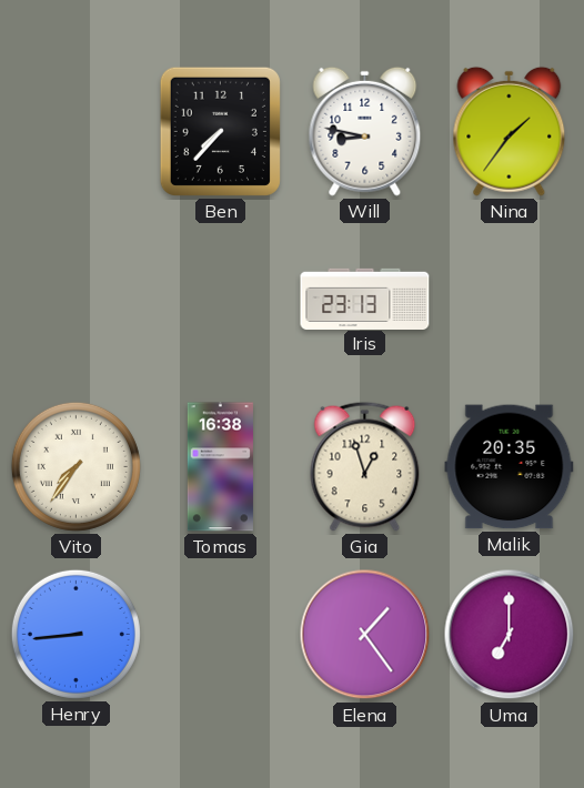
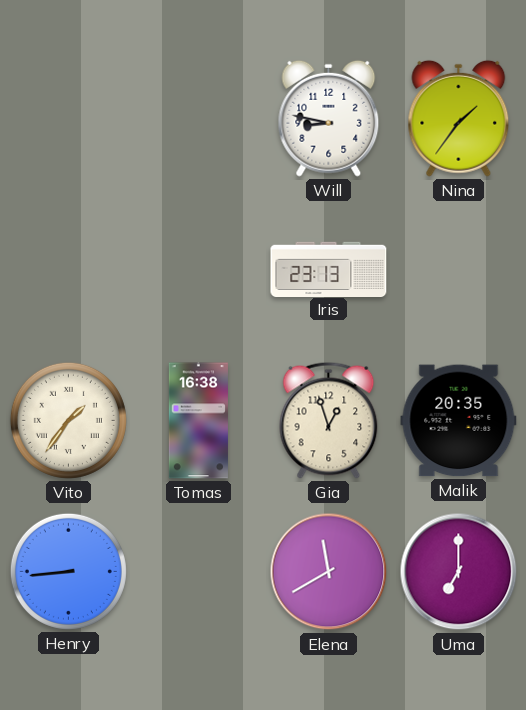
Ben: 7:37 -> none (220, 131)
Vito: 7:36 -> 1:36 (68, 420)
Elena: 1:24 -> 11:40 (329, 572)
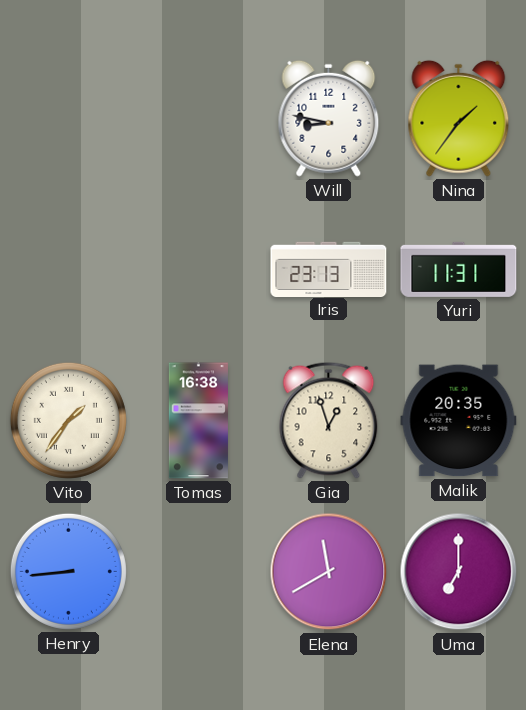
Yuri: none -> 11:31 (459, 269)
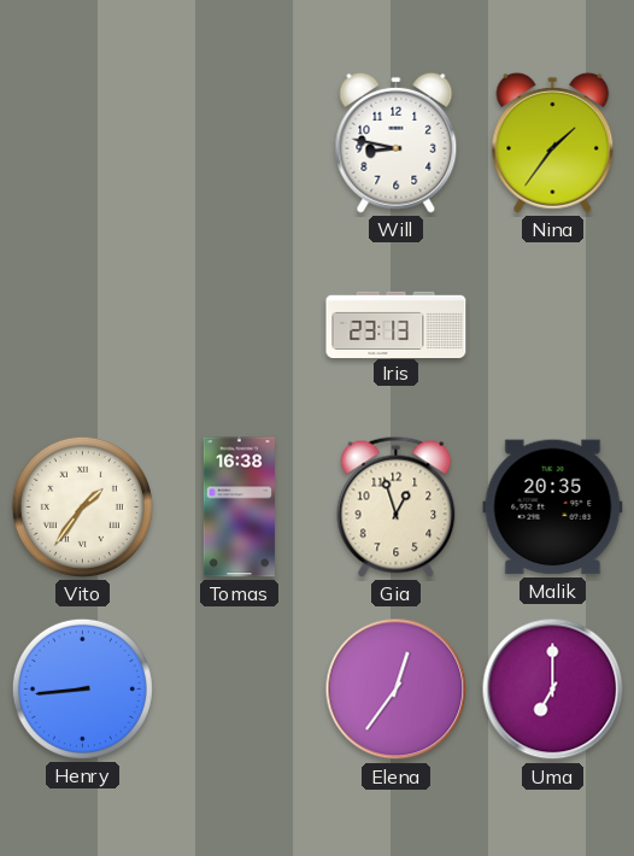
Yuri: 11:31 -> none (459, 269)
Elena: 11:40 -> 12:36 (397, 690)
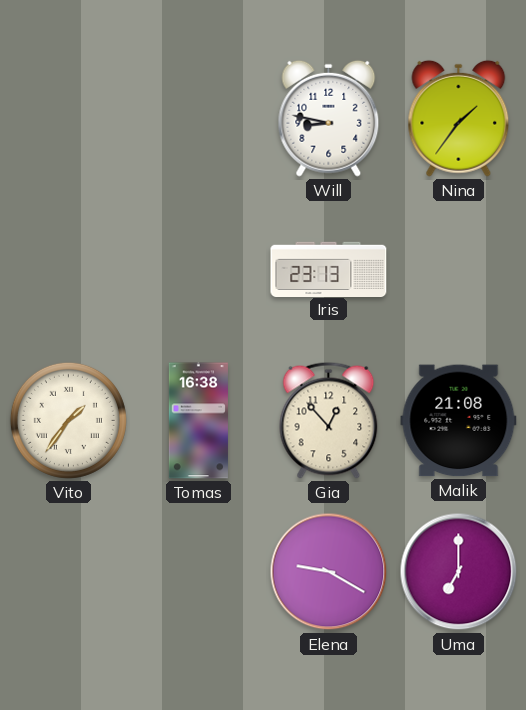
Gia: 12:57 -> 12:53 (329, 420)
Malik: 20:35 -> 21:08 (459, 421)
Henry: 8:44 -> none (82, 688)
Elena: 12:36 -> 9:20 (329, 572)
